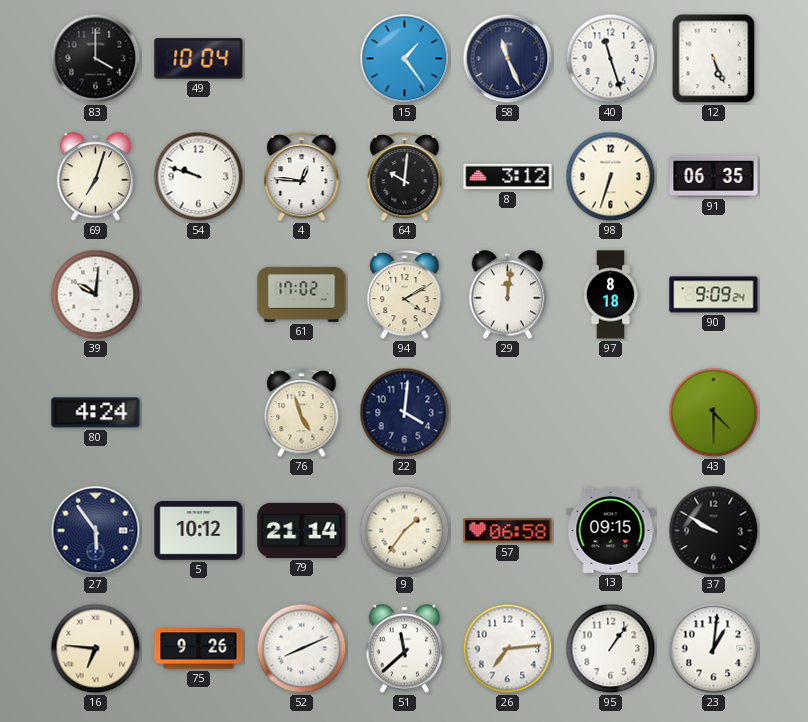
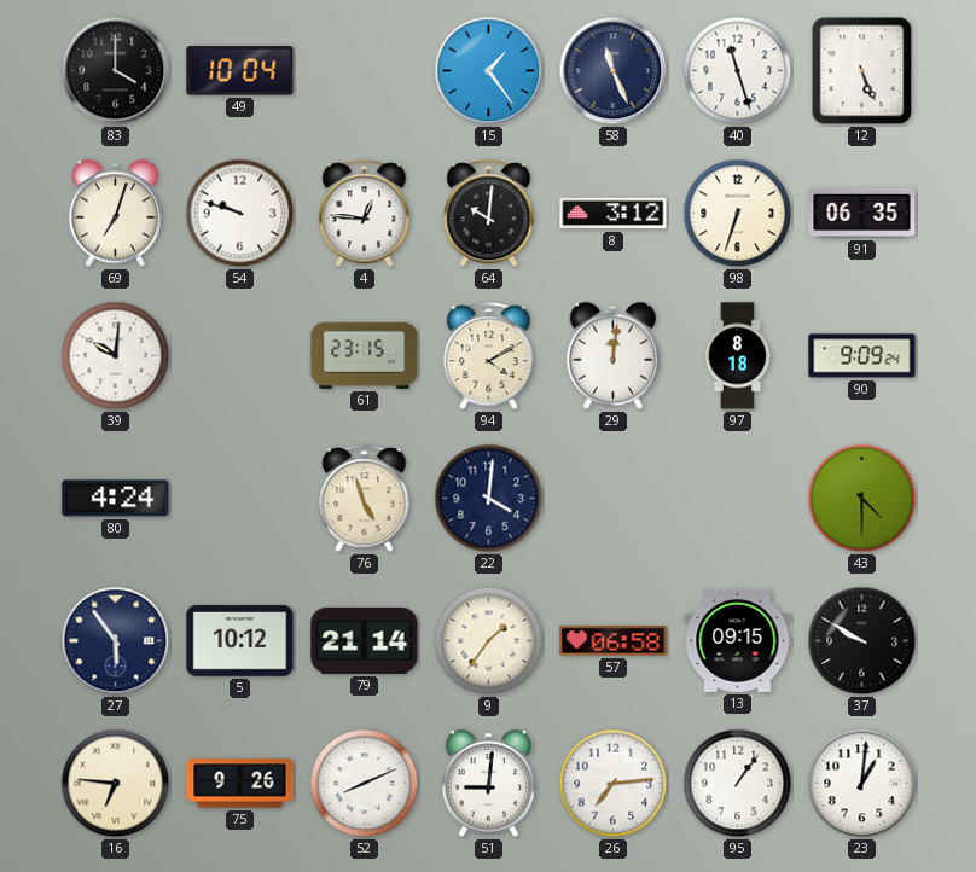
61: 17:02 -> 23:15 (365, 355)
51: 11:38 -> 9:01 (489, 784)
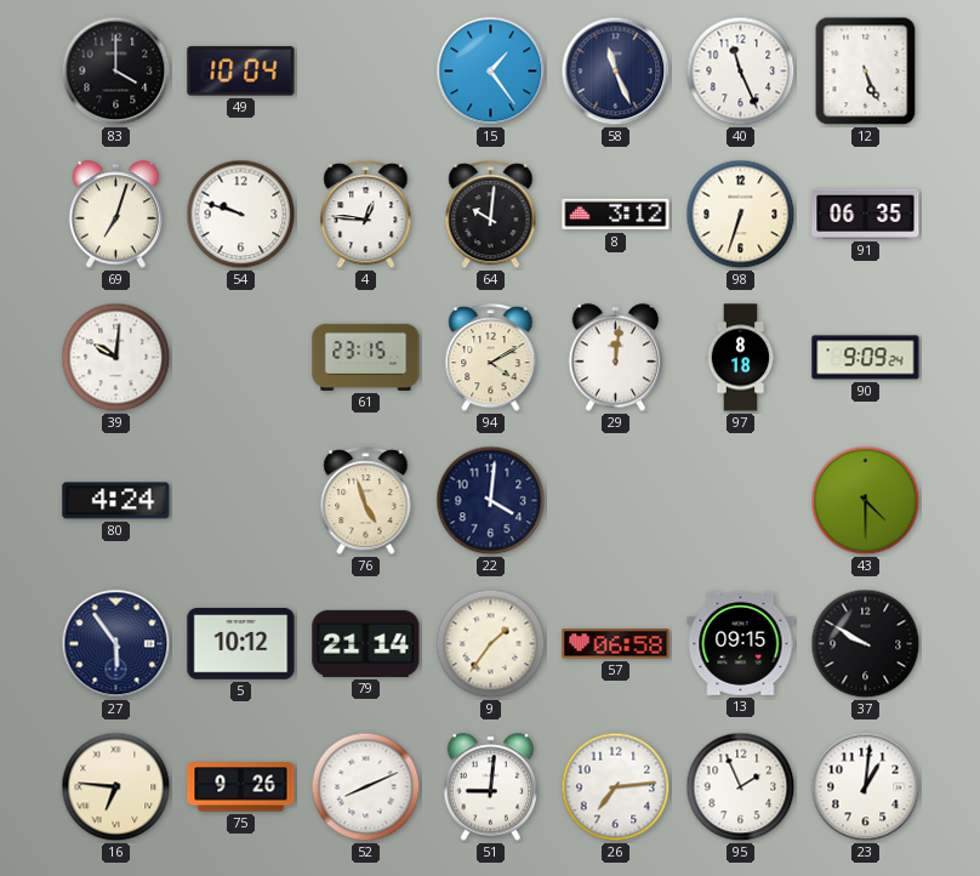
40: 11:27 -> 11:26 (741, 72)
95: 1:06 -> 1:56 (741, 787)
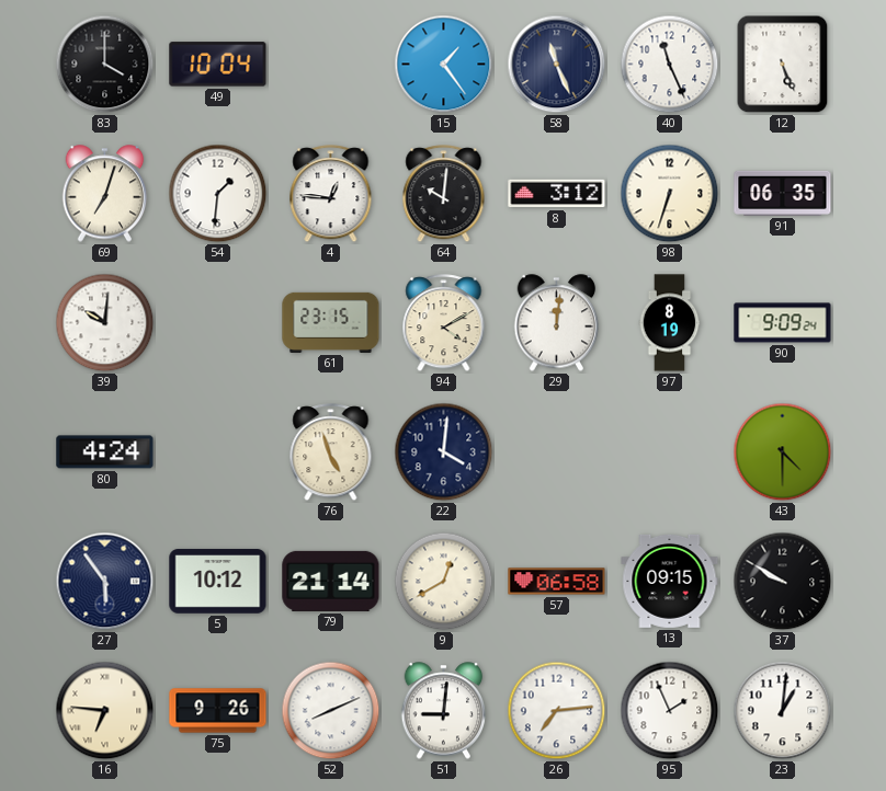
54: 9:48 -> 1:31 (218, 194)
97: 8:18 -> 8:19 (670, 323)
9: 1:36 -> 12:40 (444, 582)
